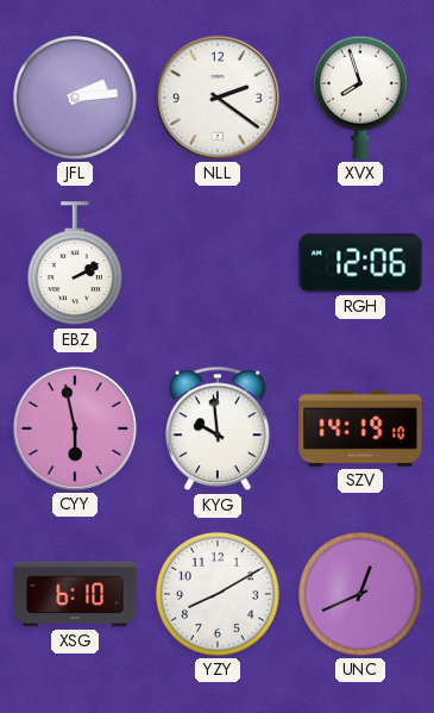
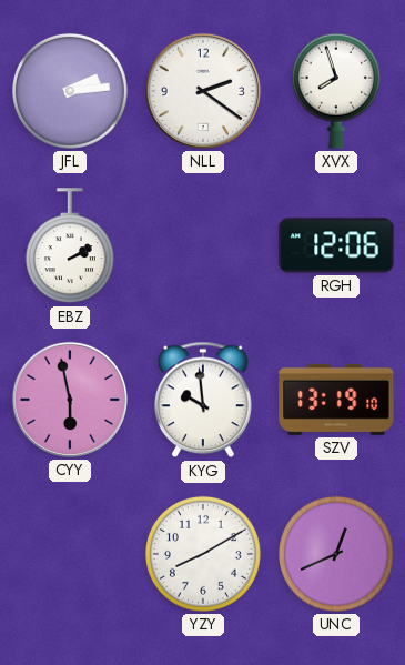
SZV: 14:19 -> 13:19 (336, 400)
XSG: 6:10 -> none (75, 594)
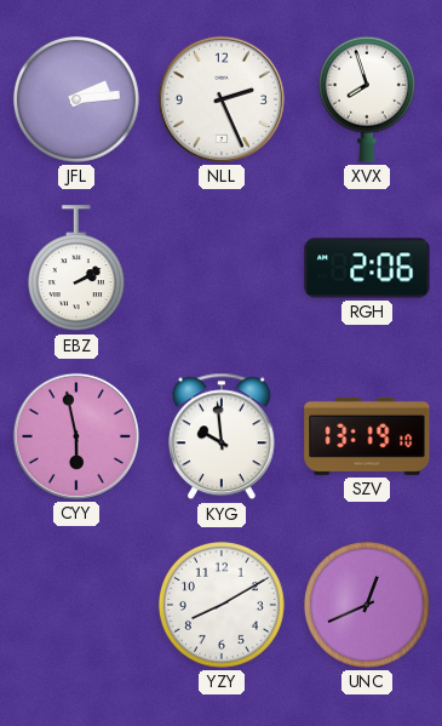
NLL: 2:21 -> 2:26 (222, 99)
RGH: 12:06 -> 2:06 (367, 268)
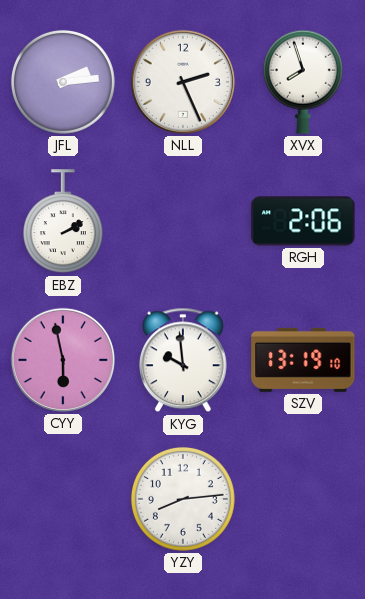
YZY: 8:10 -> 8:14 (183, 499)
UNC: 12:41 -> none (367, 605)
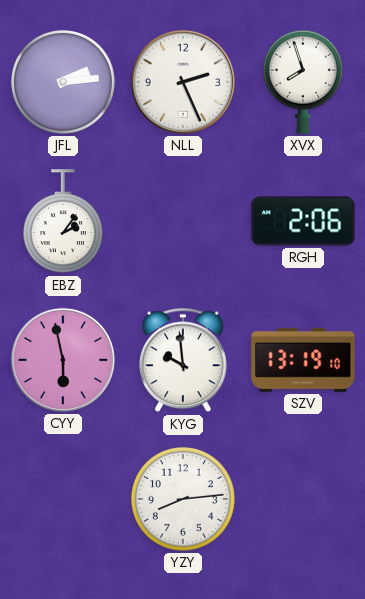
EBZ: 2:10 -> 2:06 (63, 222)
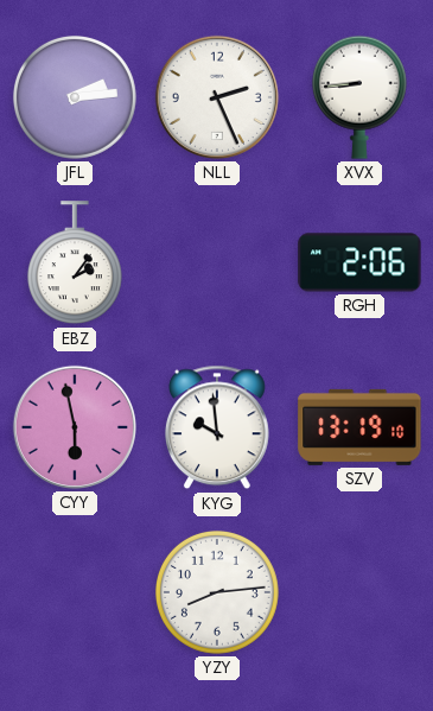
XVX: 7:57 -> 8:44 (359, 97)
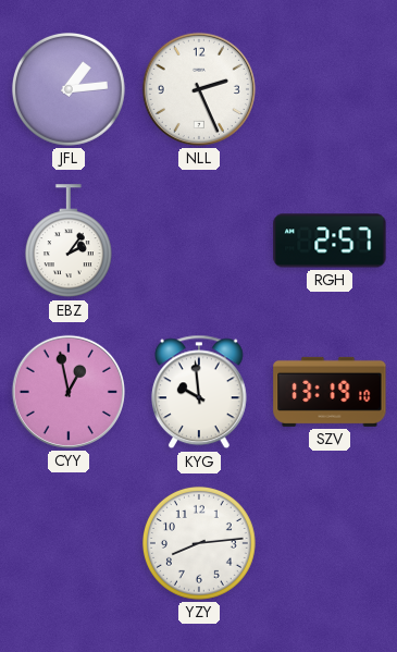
JFL: 2:14 -> 1:14 (69, 89)
XVX: 8:44 -> none (359, 97)
RGH: 2:06 -> 2:57 (330, 241)
CYY: 5:58 -> 12:58 (69, 392)
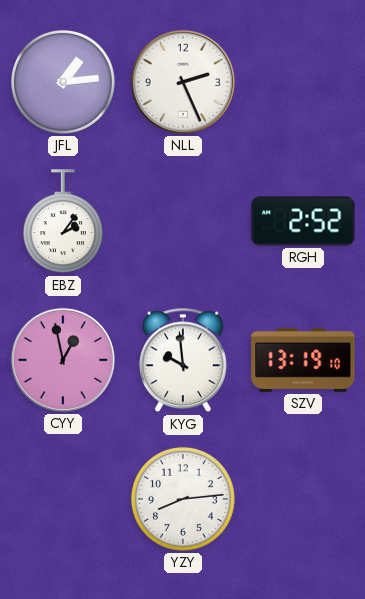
RGH: 2:57 -> 2:52 (303, 221)
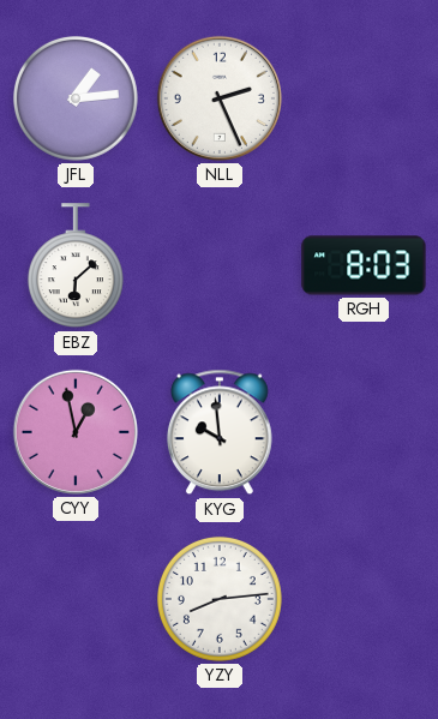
EBZ: 2:06 -> 6:08 (76, 266)
RGH: 2:52 -> 8:03 (364, 265)
SZV: 13:19 -> none (303, 360)
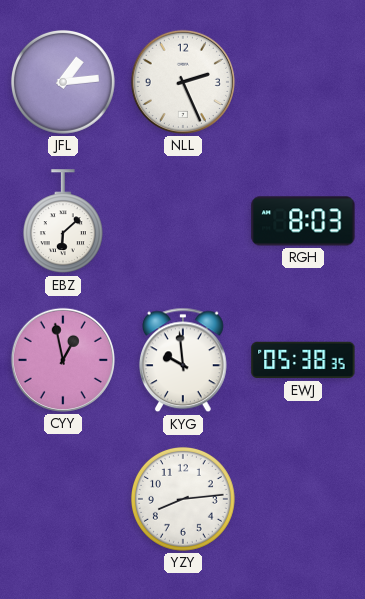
EWJ: none -> 05:38 (303, 360)
